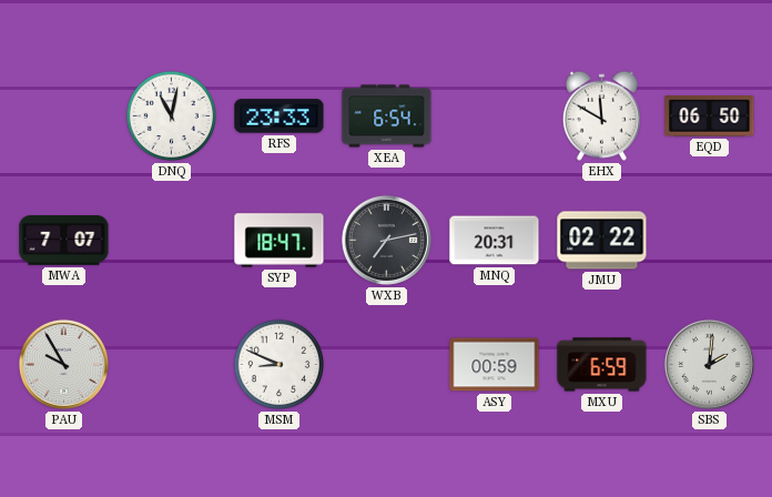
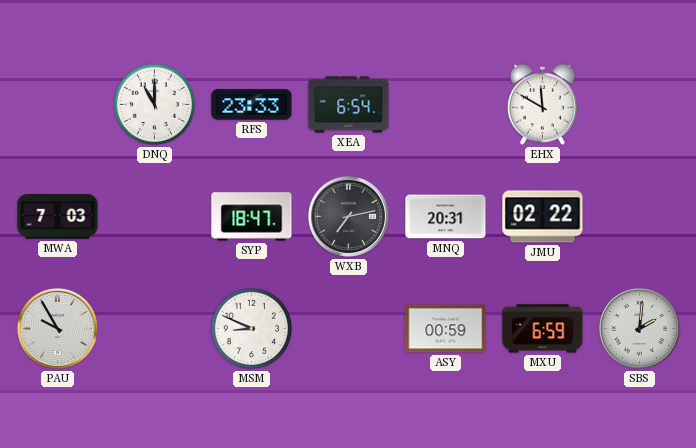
DNQ: 11:02 -> 11:00 (155, 105)
EQD: 06:50 -> none (710, 116)
MWA: 7:07 -> 7:03 (58, 217)
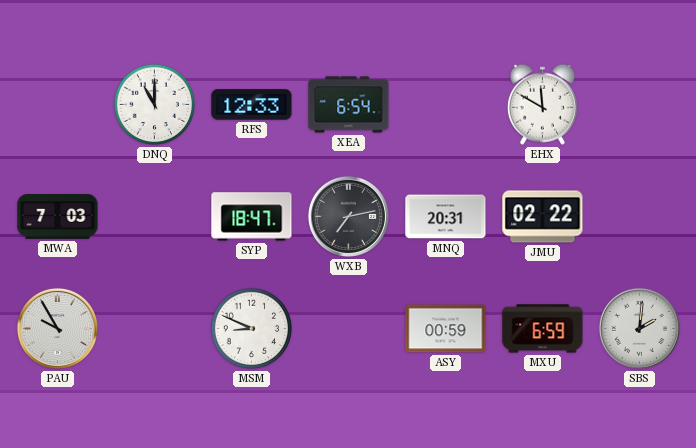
RFS: 23:33 -> 12:33 (252, 105)
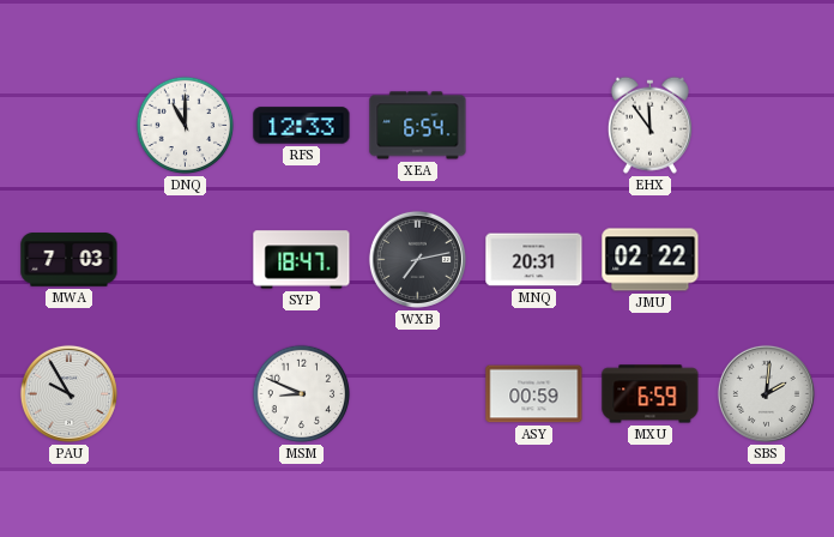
EHX: 11:50 -> 11:54 (649, 125)
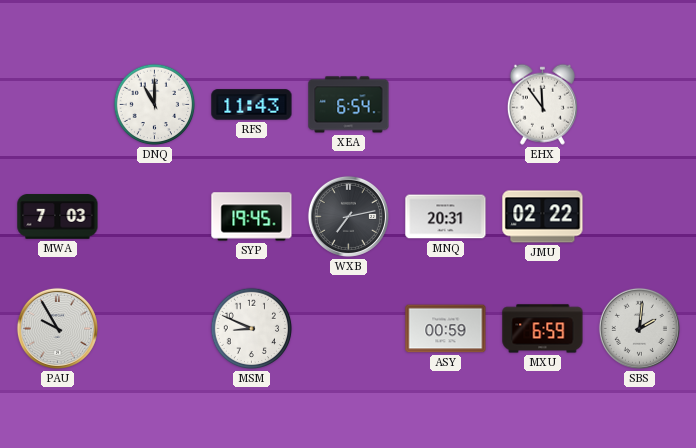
RFS: 12:33 -> 11:43 (252, 105)
SYP: 18:47 -> 19:45 (252, 217)
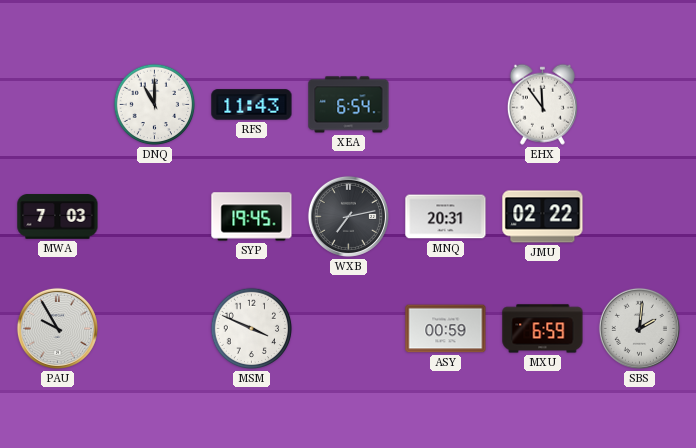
MSM: 8:49 -> 3:49 (252, 329)
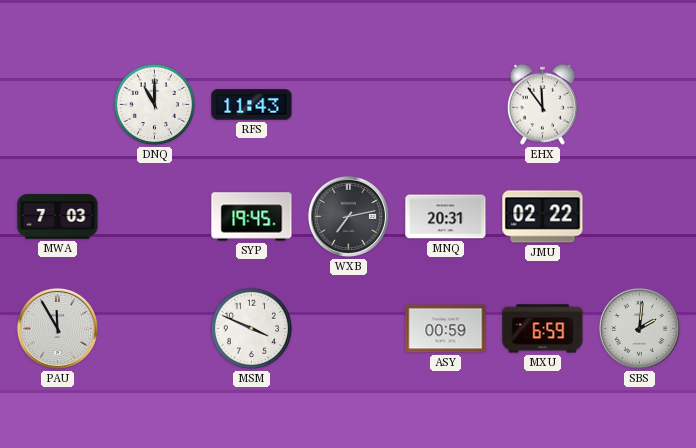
XEA: 6:54 -> none (349, 105)
PAU: 9:55 -> 11:55 (57, 328)
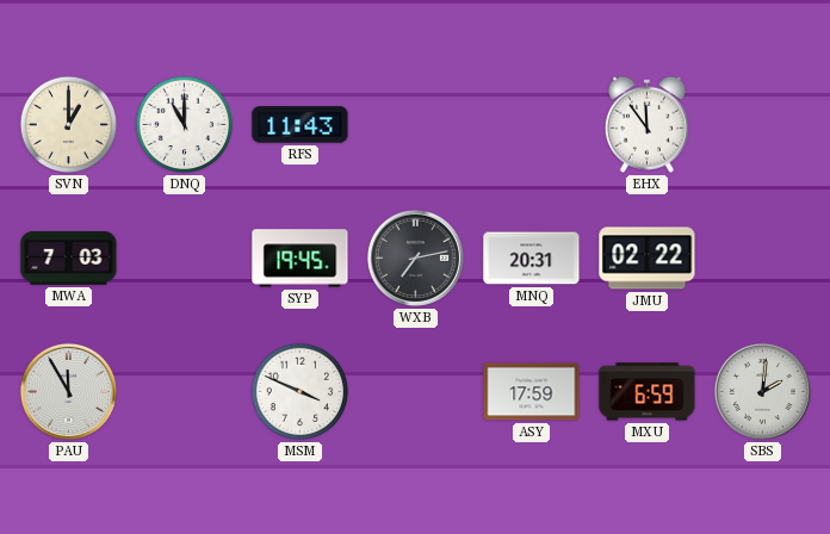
SVN: none -> 1:00 (69, 125)
ASY: 00:59 -> 17:59 (532, 392)
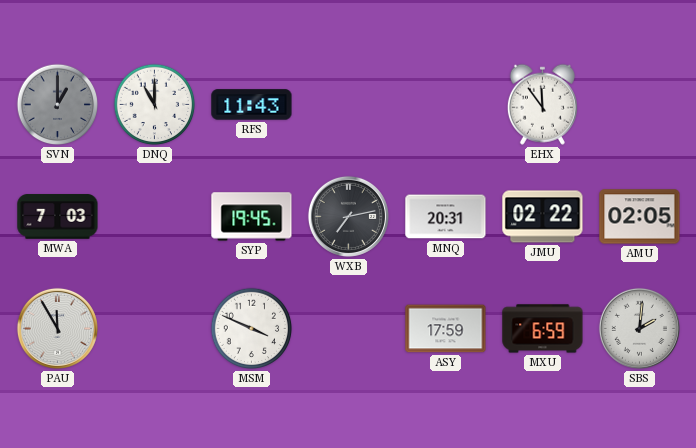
SVN dial: cream -> grey (58, 105)
AMU: none -> 02:05 (640, 217)
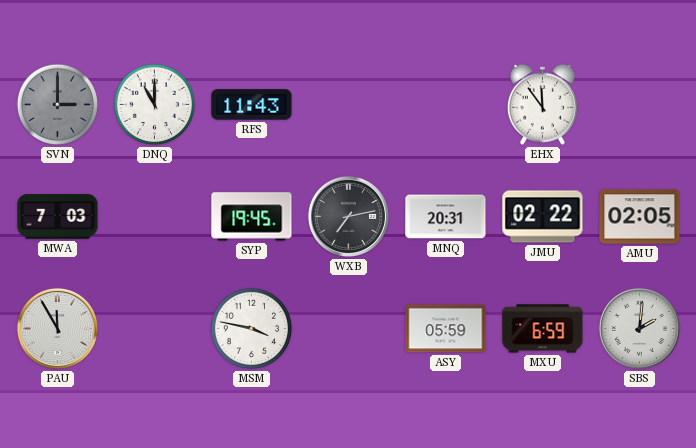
SVN: 1:00 -> 3:00 (58, 105)
MSM: 3:49 -> 3:47 (252, 329)
ASY: 17:59 -> 05:59 (446, 329)
